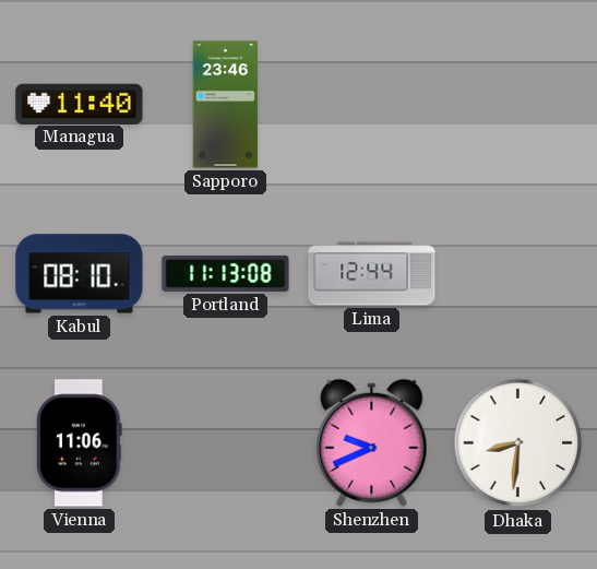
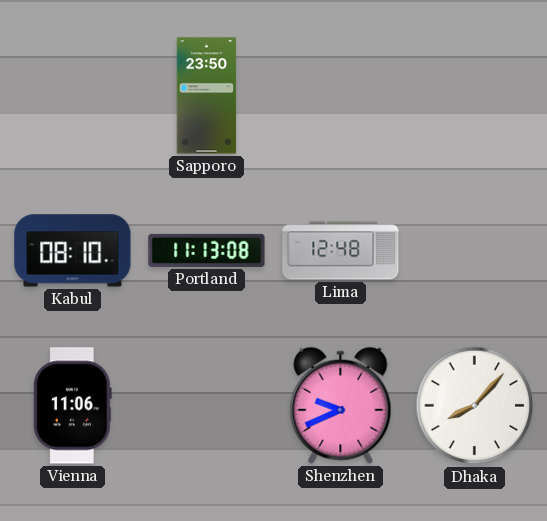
Managua: 11:40 -> none (80, 104)
Sapporo: 23:46 -> 23:50 (207, 96)
Lima: 12:44 -> 12:48 (341, 251)
Dhaka: 8:31 -> 8:07 (475, 406)
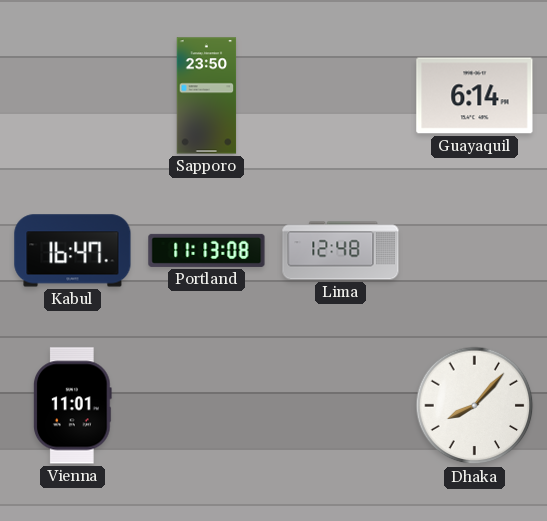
Guayaquil: none -> 6:14 (475, 96)
Kabul: 08:10 -> 16:47 (73, 251)
Vienna: 11:06 -> 11:01 (73, 406)
Shenzhen: 9:41 -> none (341, 405)
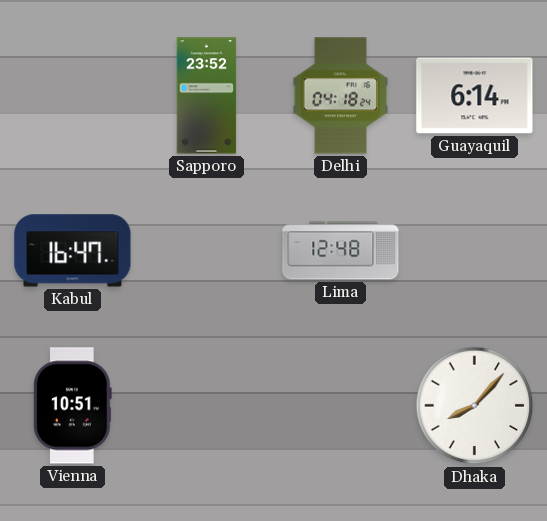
Sapporo: 23:50 -> 23:52 (207, 96)
Delhi: none -> 04:18 (341, 96)
Portland: 11:13 -> none (207, 250)
Vienna: 11:01 -> 10:51 (73, 406)
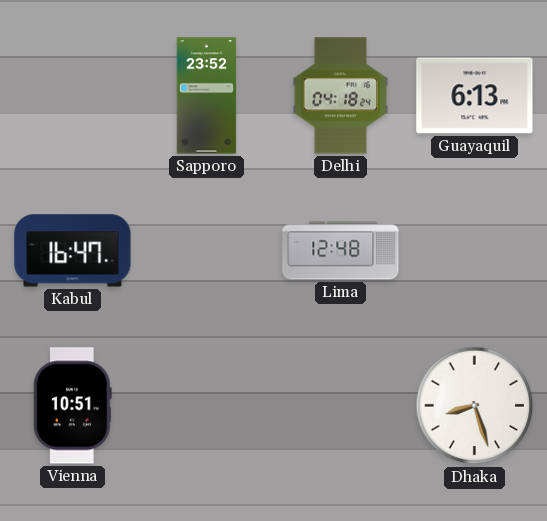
Guayaquil: 6:14 -> 6:13 (475, 96)
Dhaka: 8:07 -> 8:27 (475, 406)
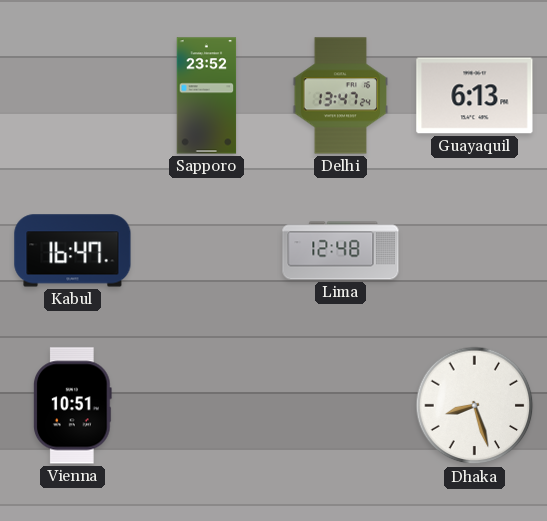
Delhi: 04:18 -> 13:47 (341, 96)
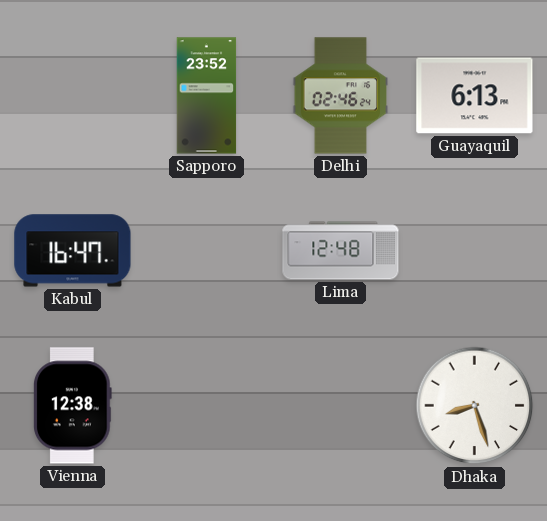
Delhi: 13:47 -> 02:46 (341, 96)
Vienna: 10:51 -> 12:38 (73, 406)
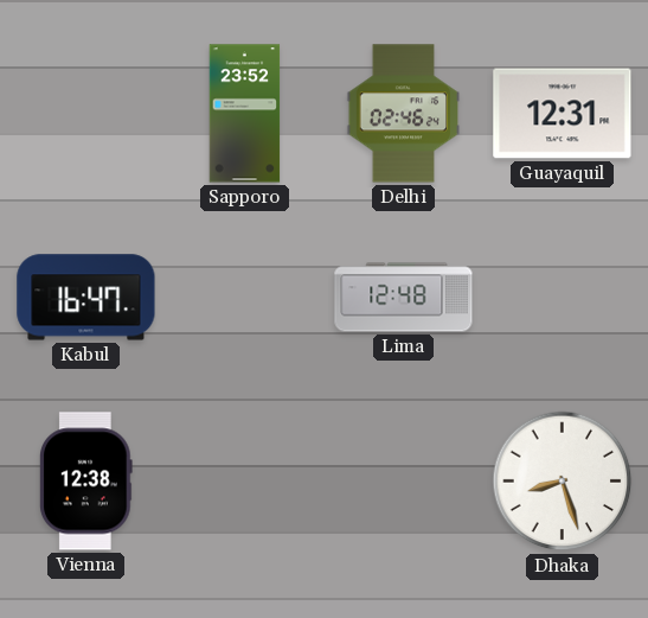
Guayaquil: 6:13 -> 12:31 (563, 114)
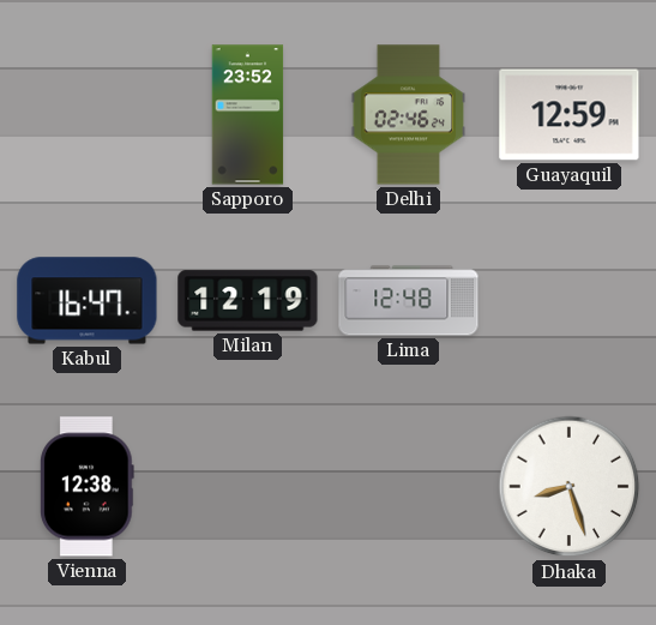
Guayaquil: 12:31 -> 12:59 (570, 115)
Milan: none -> 12:19 (248, 301)
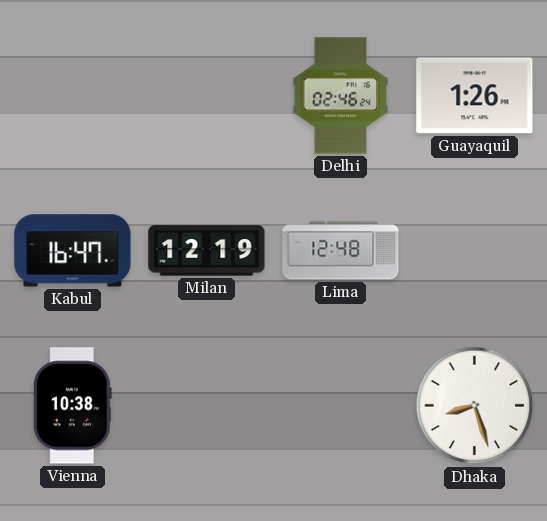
Sapporo: 23:52 -> none (248, 115)
Guayaquil: 12:59 -> 1:26 (475, 96)
Vienna: 12:38 -> 10:38 (73, 406)
